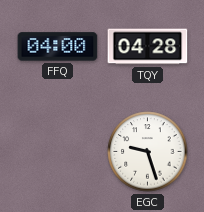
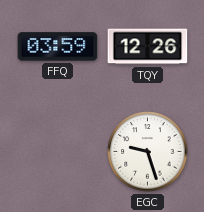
FFQ: 04:00 -> 03:59 (58, 47)
TQY: 04:28 -> 12:26 (148, 47)
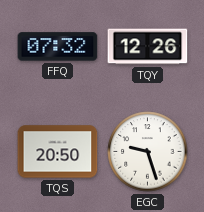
FFQ: 03:59 -> 07:32 (58, 47)
TQS: none -> 20:50 (58, 152)
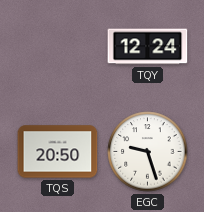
FFQ: 07:32 -> none (58, 47)
TQY: 12:26 -> 12:24 (148, 47)
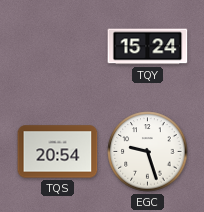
TQY: 12:24 -> 15:24 (148, 47)
TQS: 20:50 -> 20:54 (58, 152)
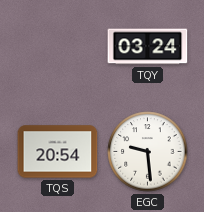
TQY: 15:24 -> 03:24 (148, 47)
EGC: 9:27 -> 9:29 (148, 152)
